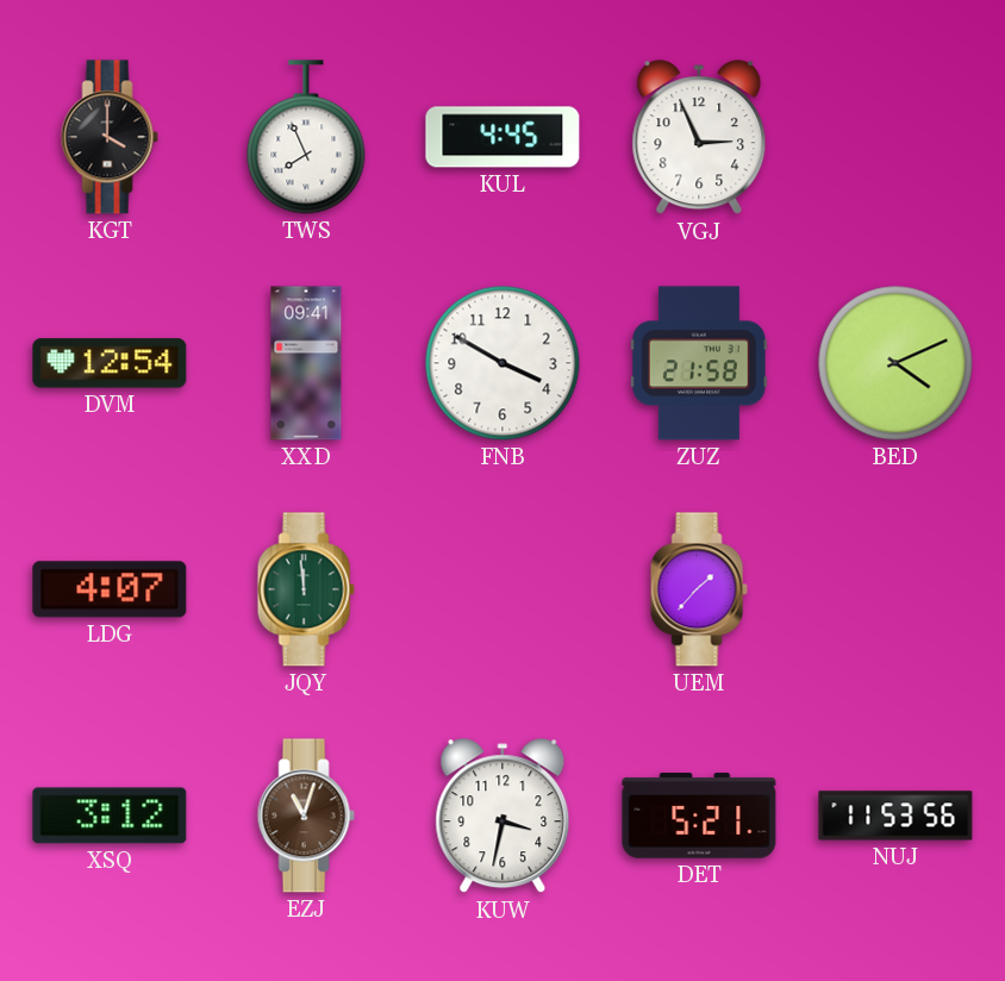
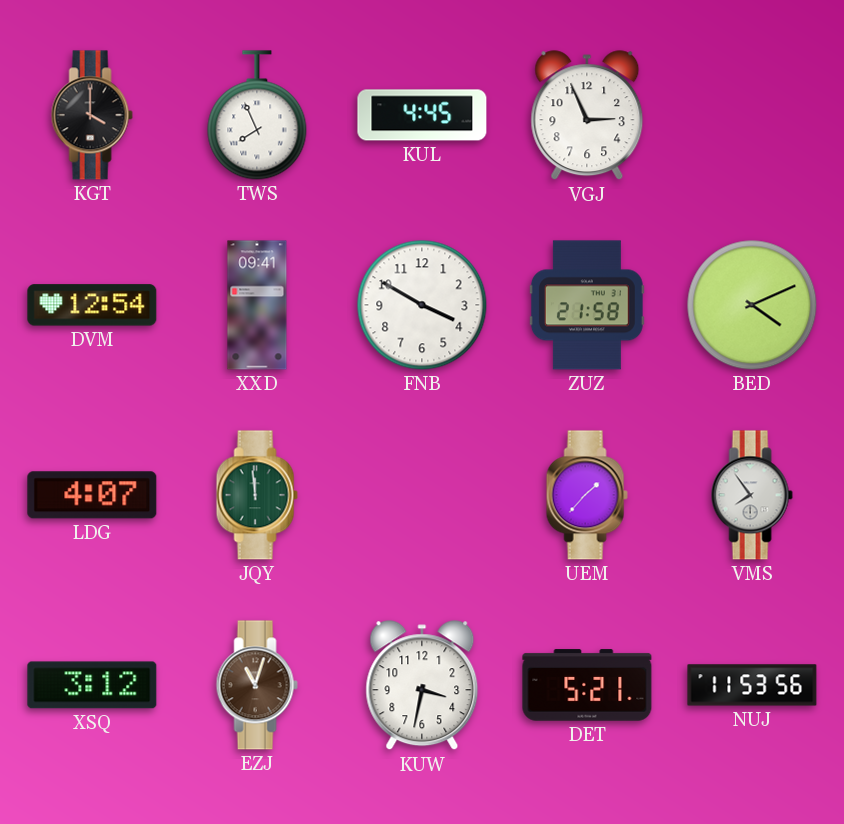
VMS: none -> 7:54 (752, 495)
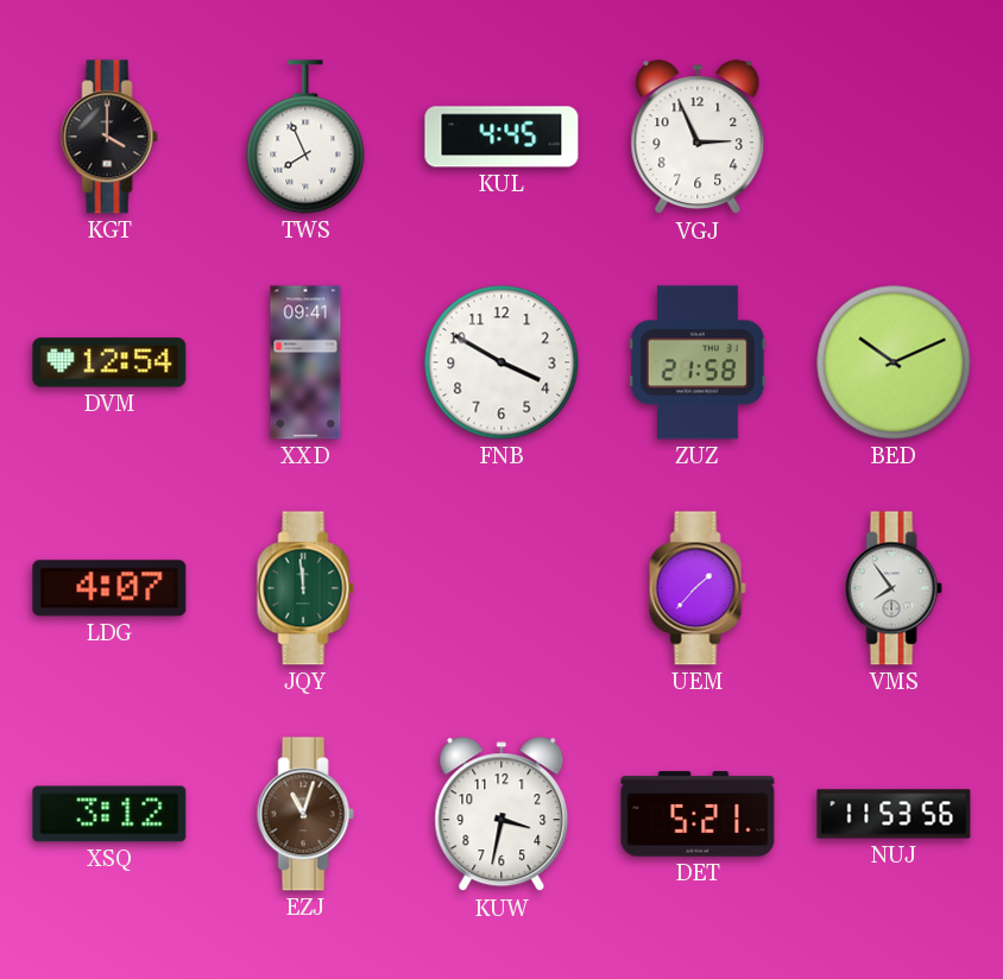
BED: 4:11 -> 10:11 (894, 362)
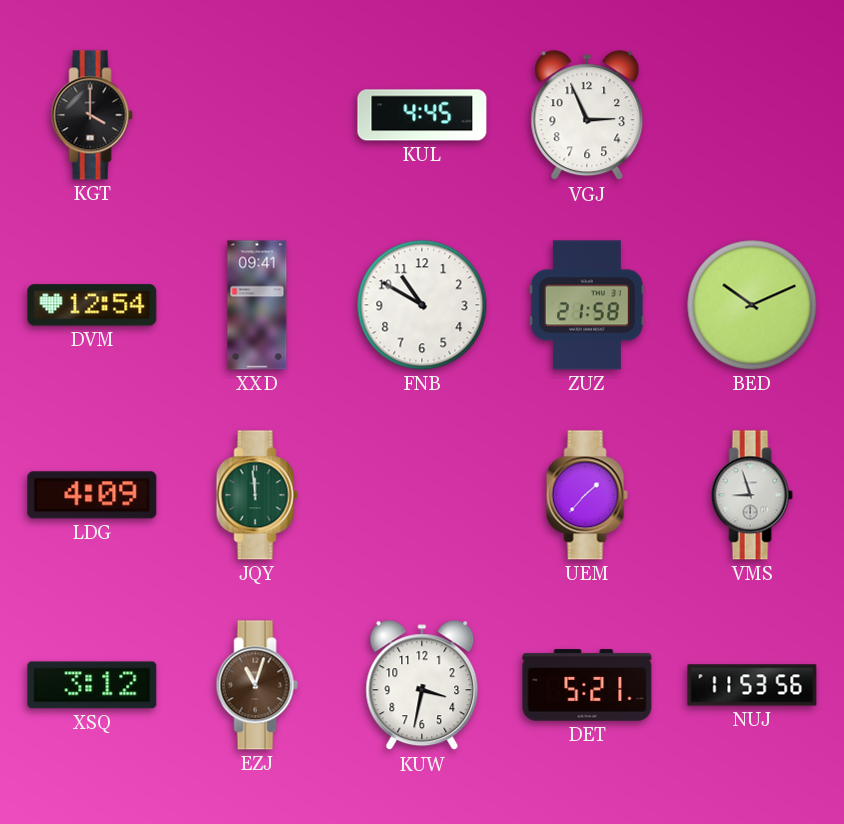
TWS: 7:56 -> none (305, 137)
FNB: 3:50 -> 10:50 (422, 305)
LDG: 4:07 -> 4:09 (92, 495)
VMS: 7:54 -> 8:57 (752, 495)
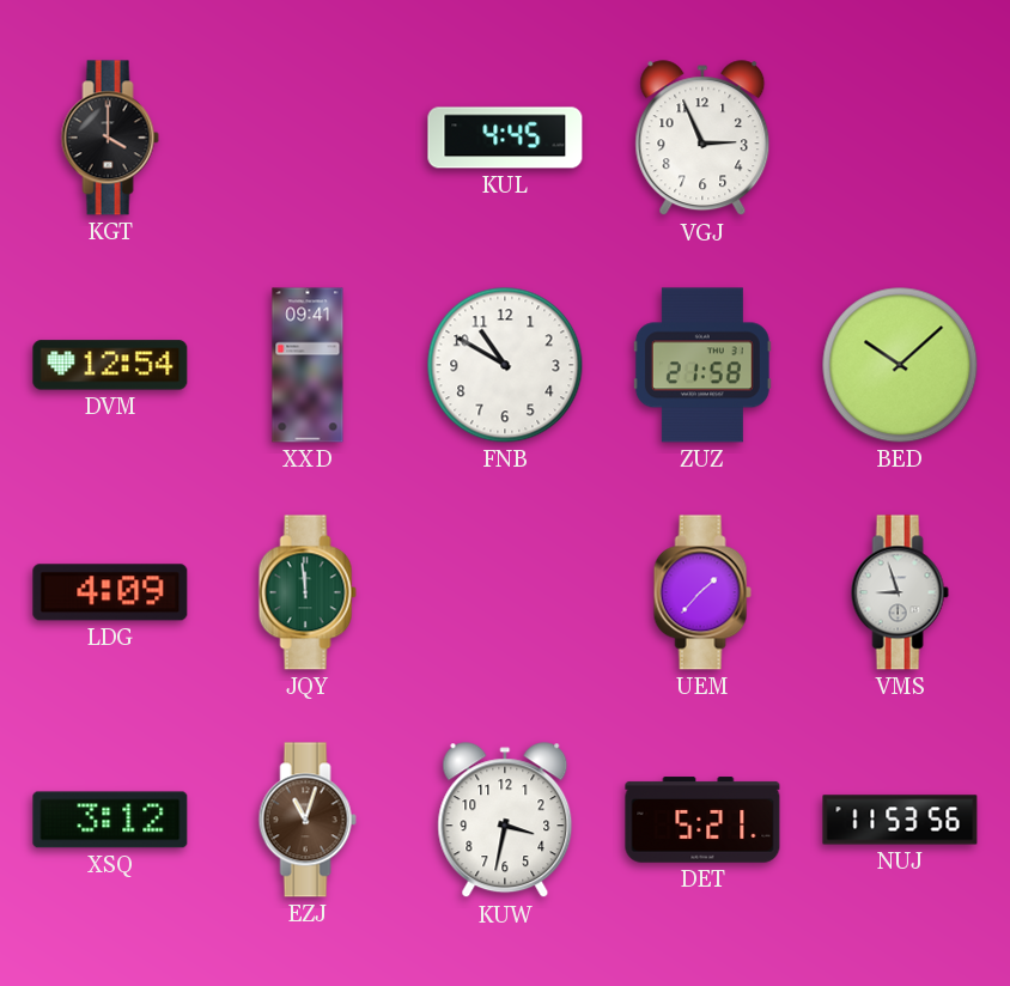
BED: 10:11 -> 10:08 (900, 365)
